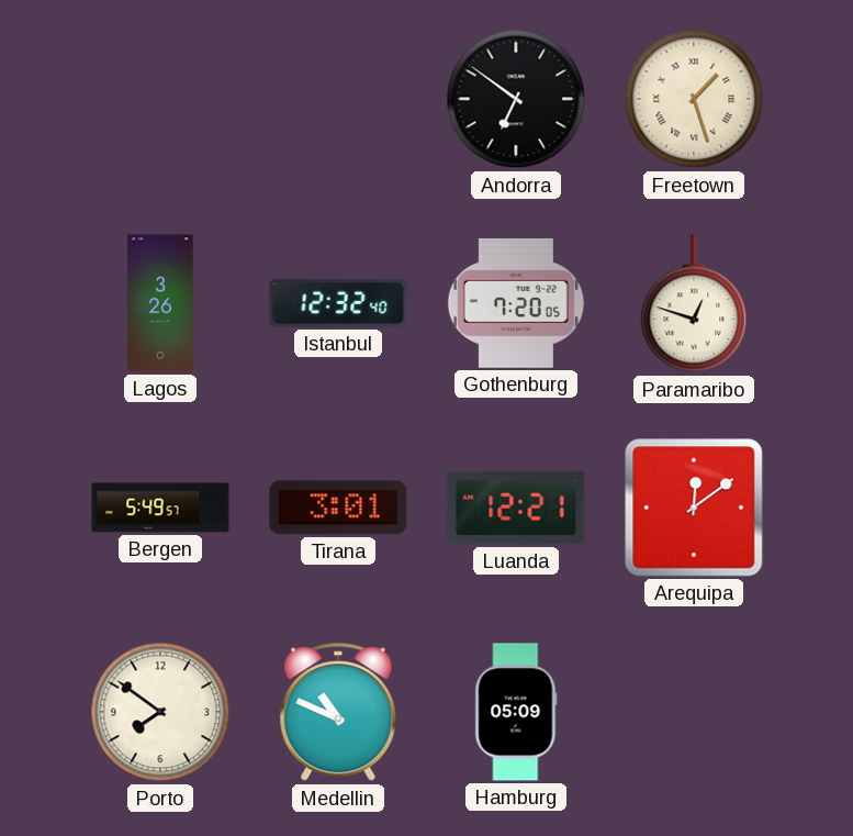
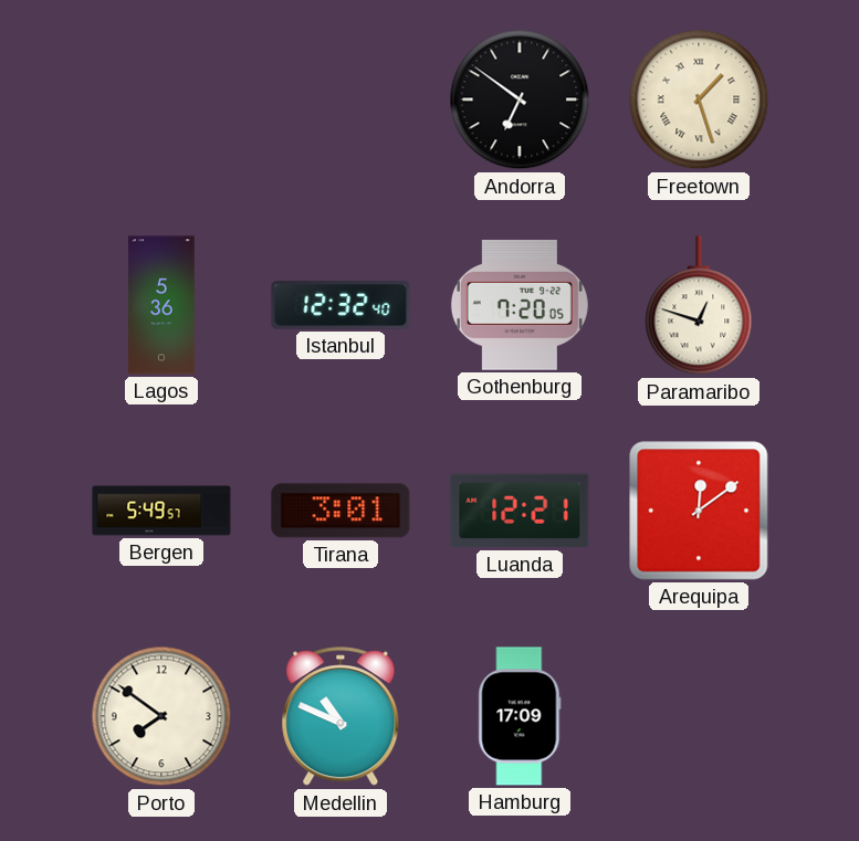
Lagos: 3:26 -> 5:36 (161, 305)
Hamburg: 05:09 -> 17:09 (520, 716)
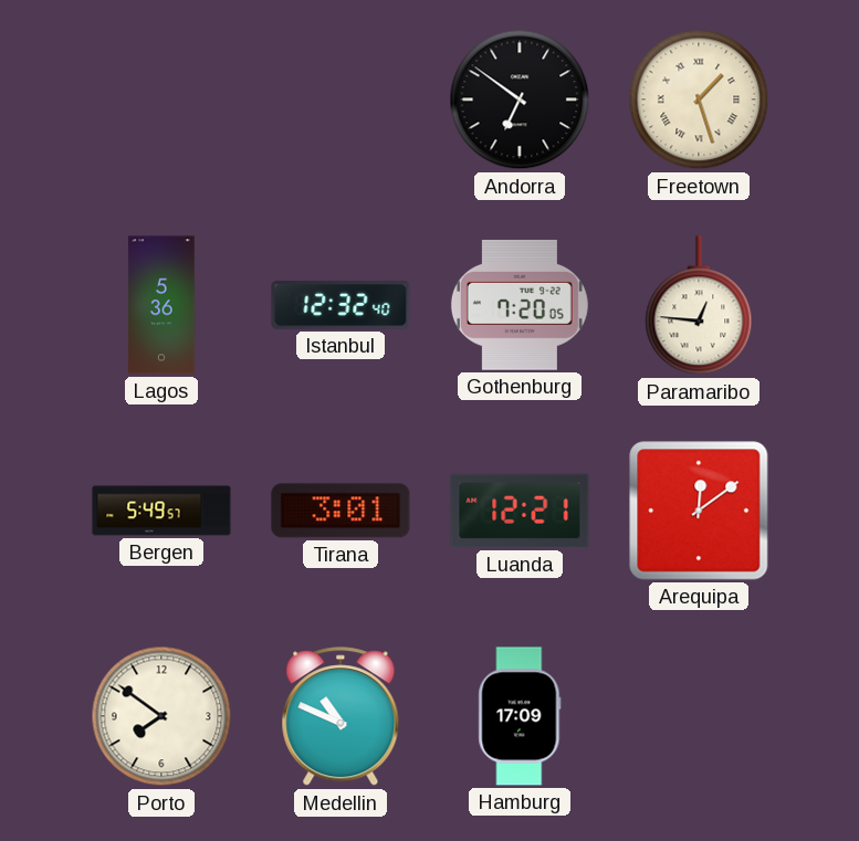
Paramaribo: 12:48 -> 12:46 (699, 306)
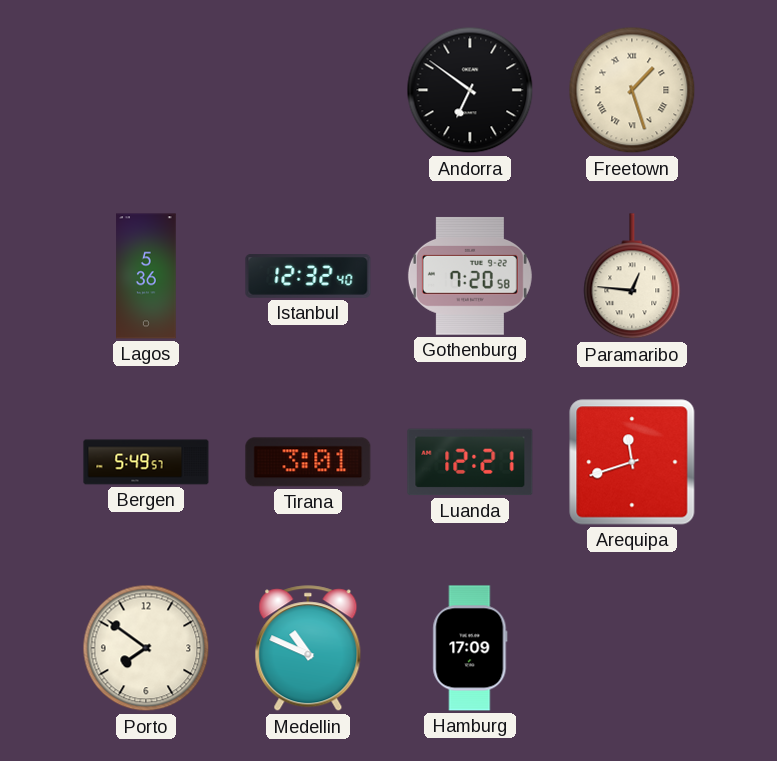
Gothenburg: 7:20:05 -> 7:20:58 (470, 276)
Arequipa: 12:09 -> 11:42 (632, 462)
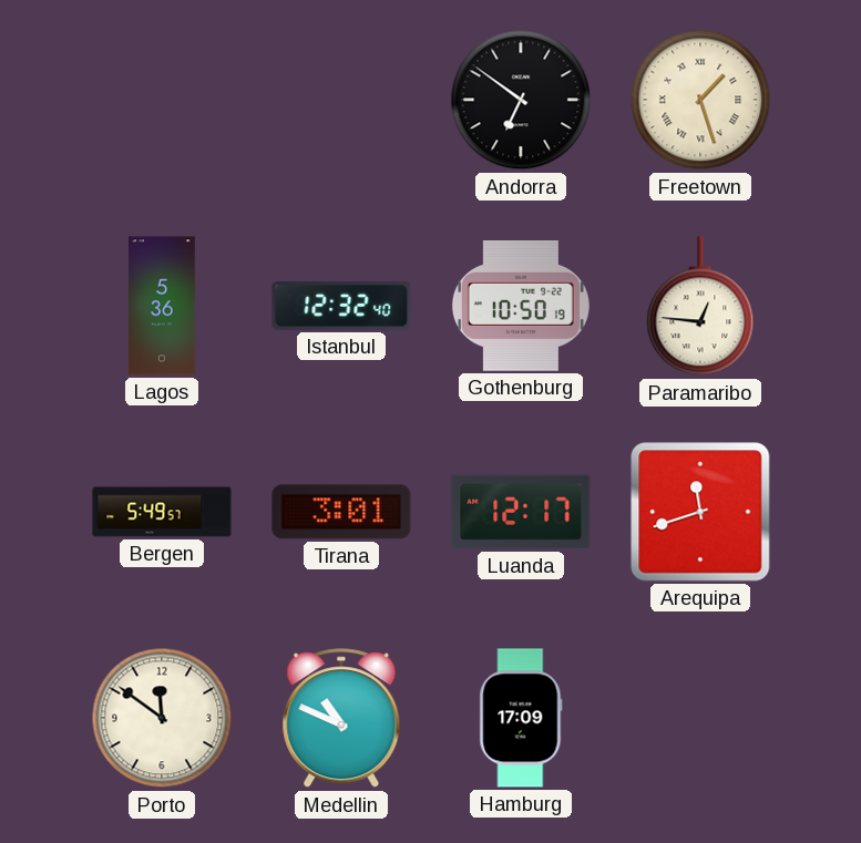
Gothenburg: 7:20 -> 10:50 (521, 306)
Luanda: 12:21 -> 12:17 (521, 512)
Porto: 7:51 -> 11:51 (162, 718)
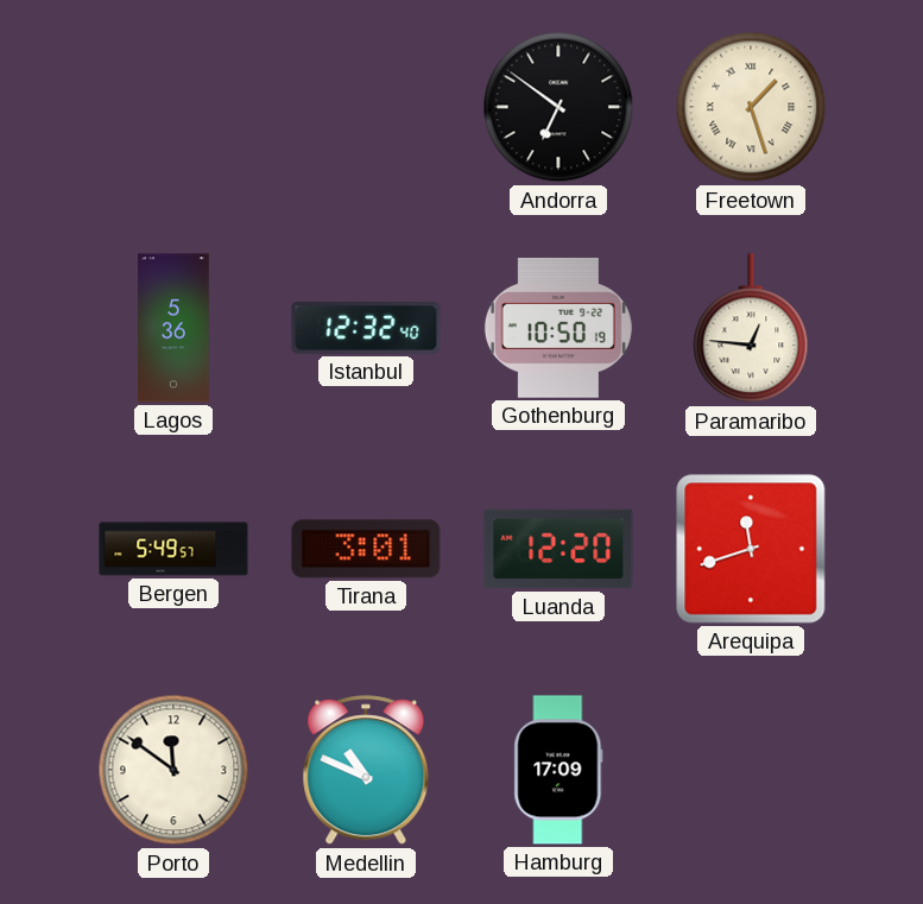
Luanda: 12:17 -> 12:20 (558, 549)
